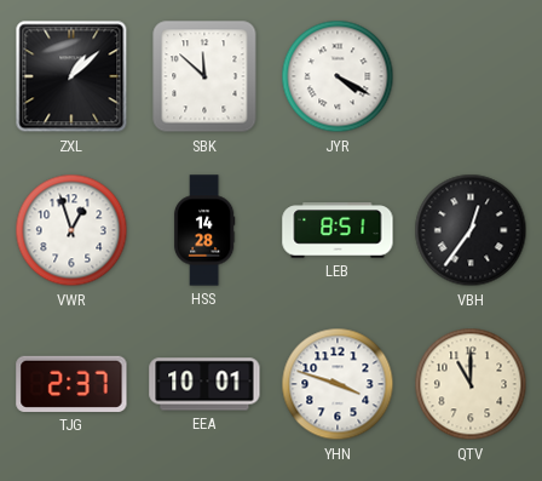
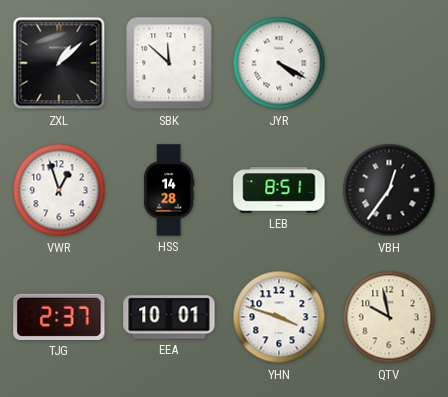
QTV: 11:00 -> 9:58 (389, 317)
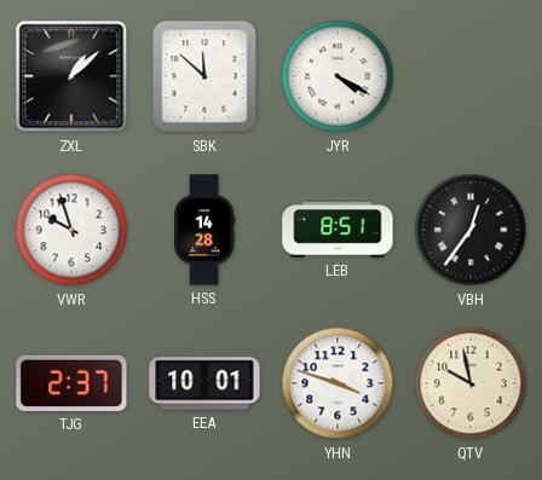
VWR: 12:57 -> 9:57 (71, 230)
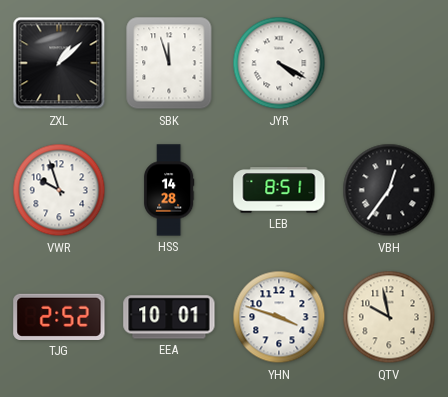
SBK: 11:52 -> 11:57 (169, 63)
TJG: 2:37 -> 2:52 (59, 317)
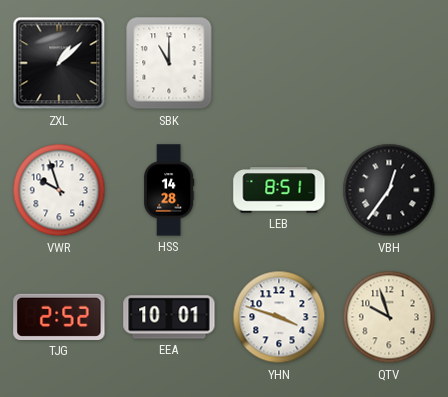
SBK: 11:57 -> 11:00 (169, 63)
JYR: 4:20 -> none (279, 63)
QTV: 9:58 -> 9:57 (389, 317)
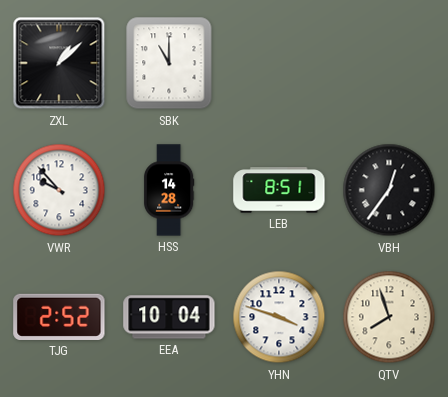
VWR: 9:57 -> 9:53 (59, 190)
EEA: 10:01 -> 10:04 (169, 317)
QTV: 9:57 -> 7:57 (389, 317)
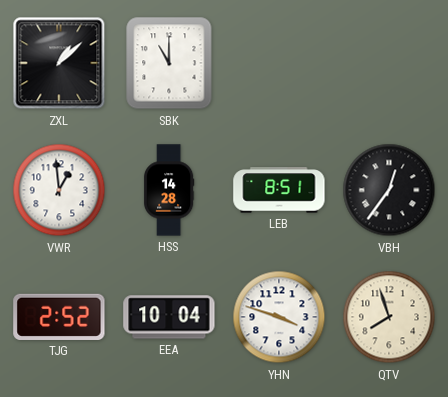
VWR: 9:53 -> 12:59 (59, 190)
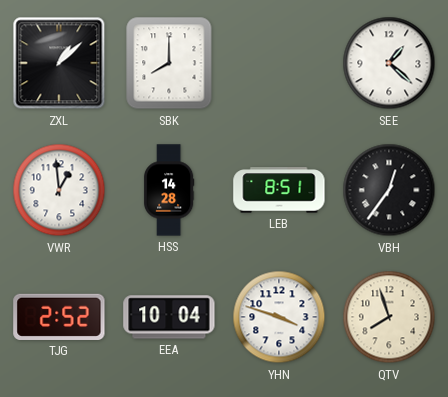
SBK: 11:00 -> 8:00 (169, 63)
SEE: none -> 1:22 (389, 63)
